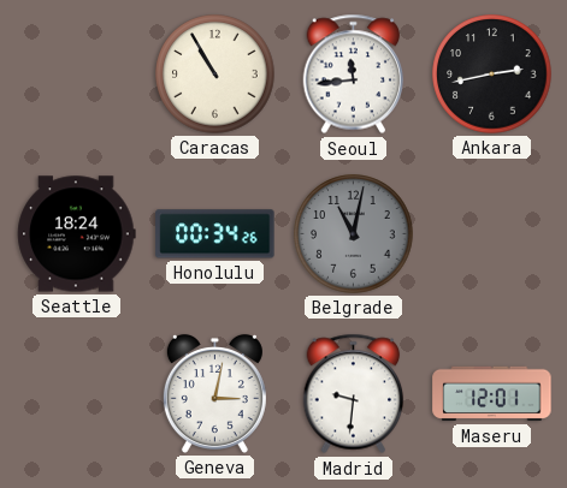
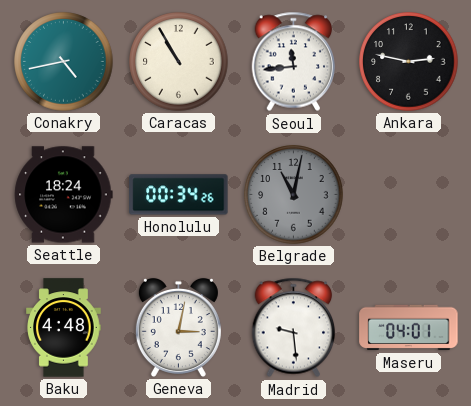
Conakry: none -> 4:43 (64, 62)
Ankara: 2:43 -> 2:47 (409, 62)
Baku: none -> 4:48 (64, 328)
Madrid: 9:31 -> 9:29 (294, 328)
Maseru: 12:01 -> 04:01 (409, 328)
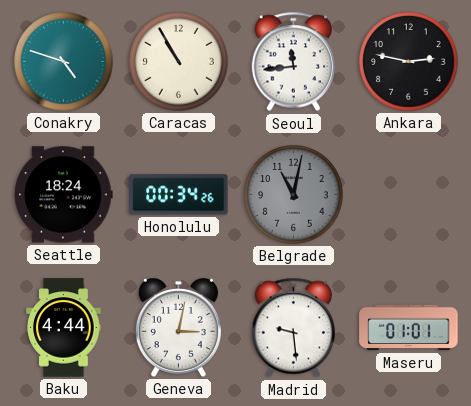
Conakry: 4:43 -> 4:48 (64, 62)
Baku: 4:48 -> 4:44 (64, 328)
Maseru: 04:01 -> 01:01 (409, 328)
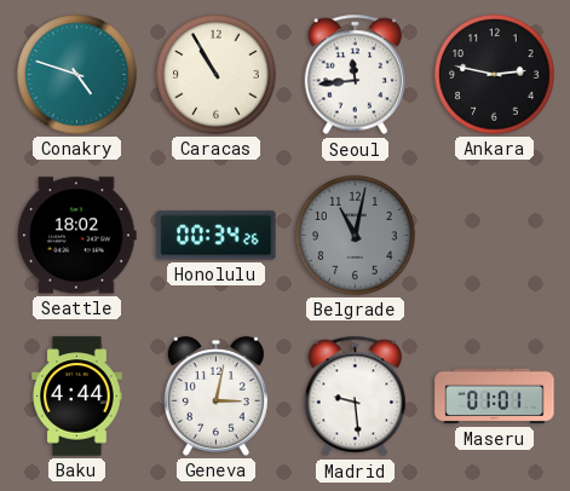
Seattle: 18:24 -> 18:02 (77, 236)
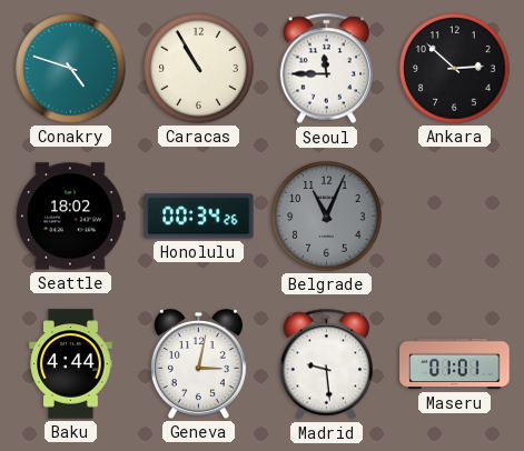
Seoul: 11:44 -> 11:45 (327, 69)
Ankara: 2:47 -> 2:52 (455, 69)
Belgrade: 11:02 -> 11:04 (327, 217)
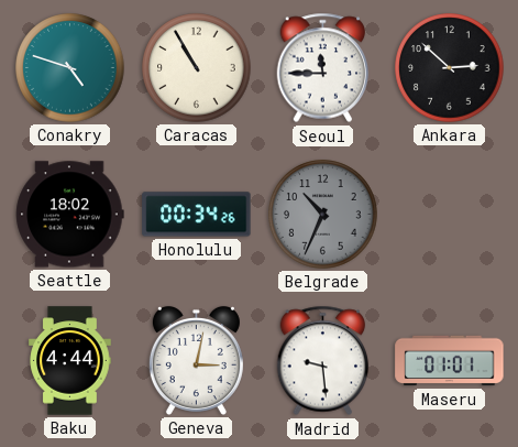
Belgrade: 11:04 -> 10:34 (323, 215)
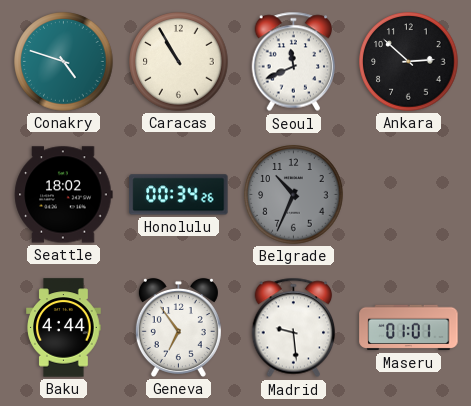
Seoul: 11:45 -> 11:41 (294, 62)
Geneva: 3:02 -> 6:54 (178, 327)
